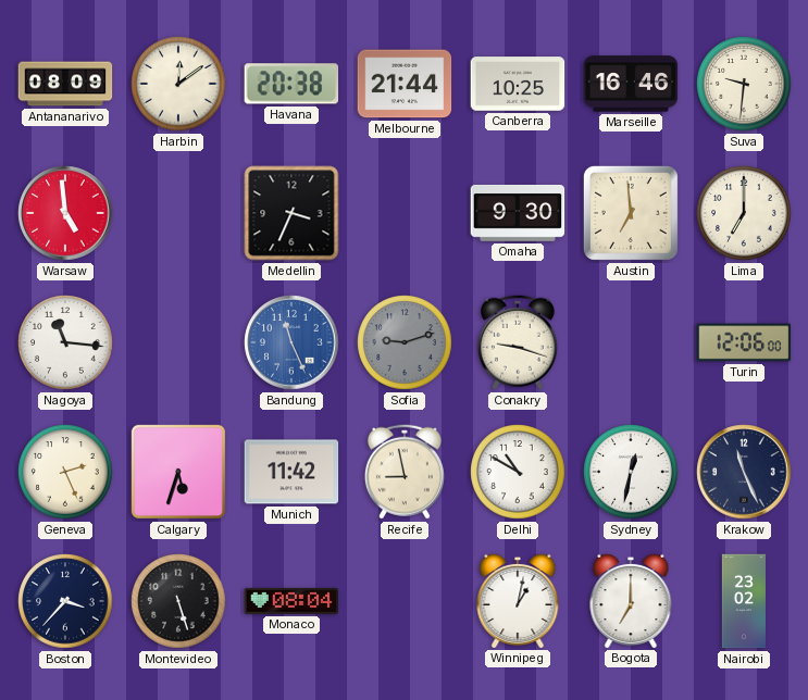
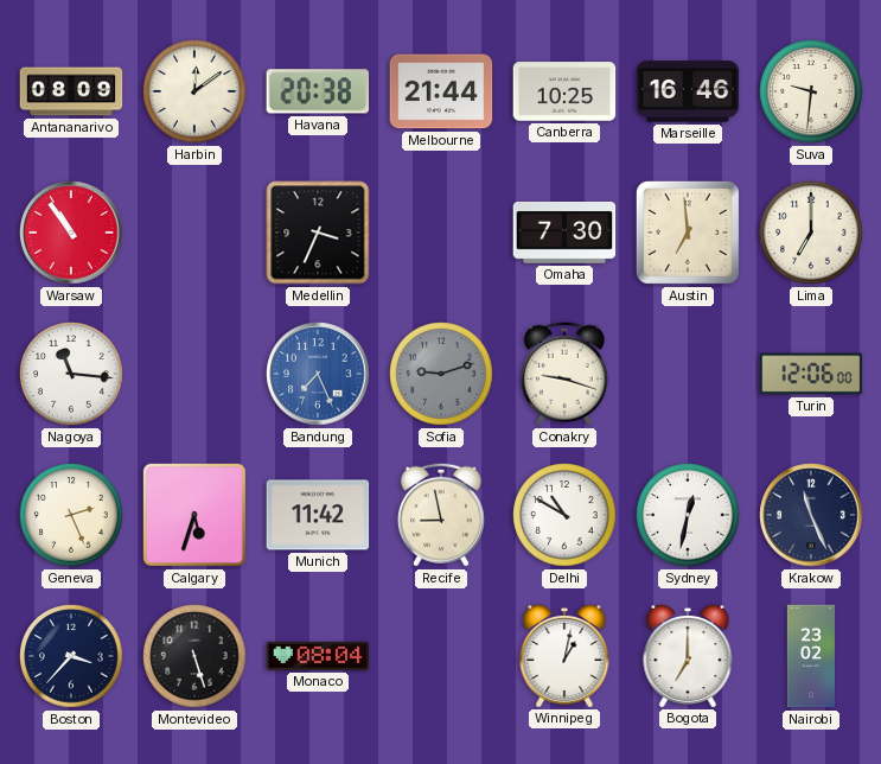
Warsaw: 4:59 -> 10:54 (71, 233)
Omaha: 9:30 -> 7:30 (564, 233)
Bandung: 11:26 -> 7:26 (318, 374)
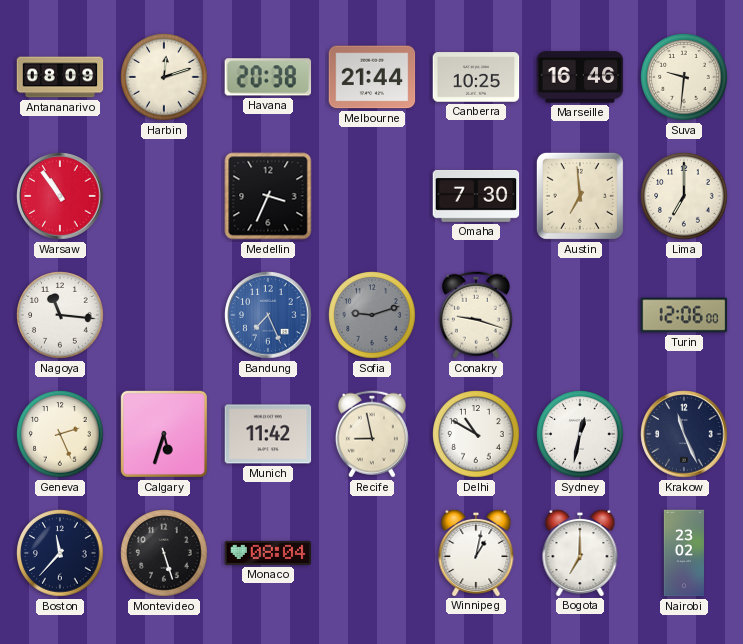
Harbin: 12:09 -> 12:12 (164, 77)
Boston: 3:37 -> 11:37 (60, 553)
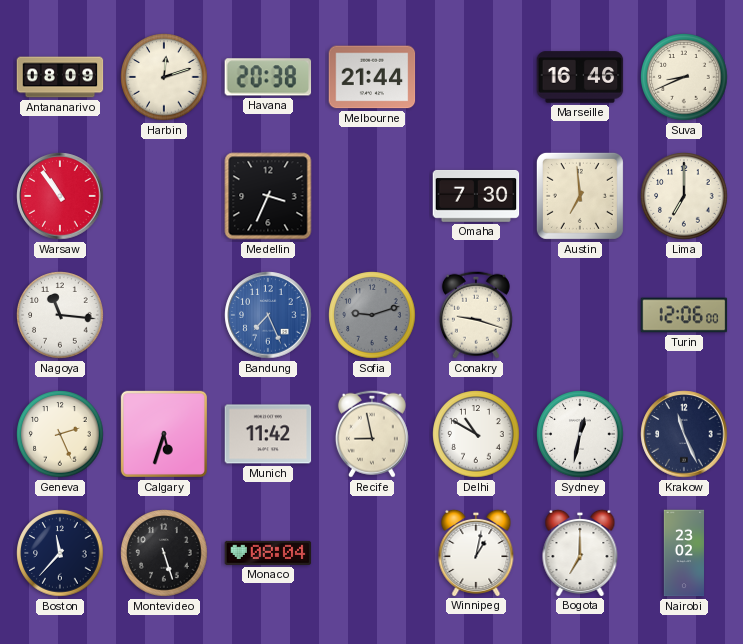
Canberra: 10:25 -> none (476, 77)
Suva: 9:31 -> 8:41 (684, 77)
